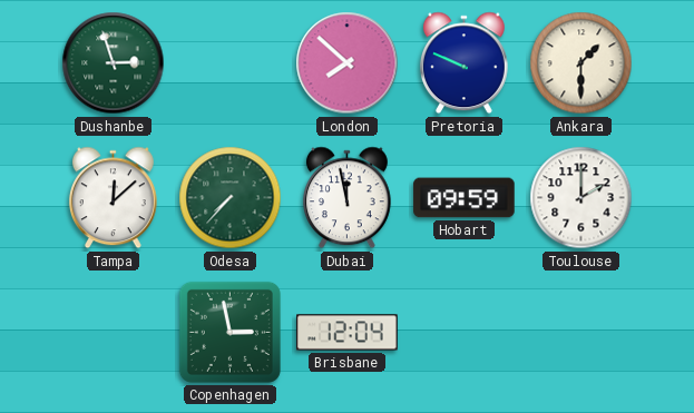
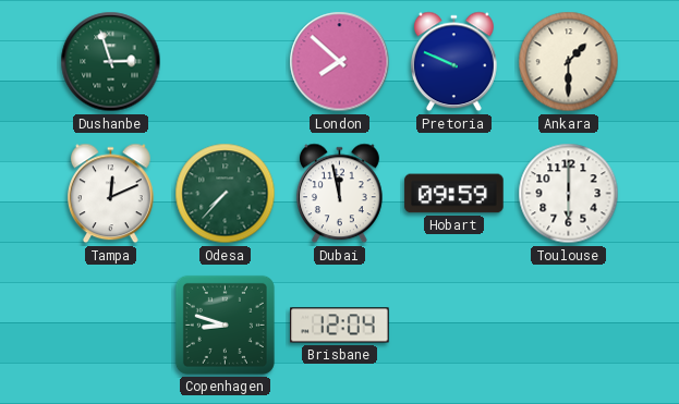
Tampa: 12:08 -> 12:11 (110, 194)
Toulouse: 2:00 -> 6:00 (569, 194)
Copenhagen: 2:58 -> 8:48 (225, 325)
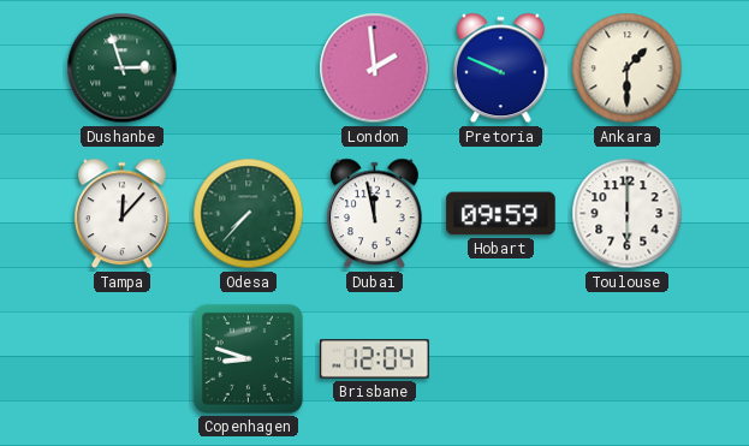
London: 7:52 -> 1:59 (375, 69)
Tampa: 12:11 -> 12:07 (121, 214)
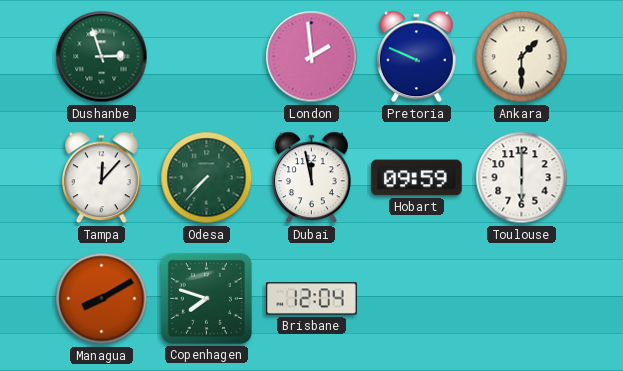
Managua: none -> 8:10 (102, 299)
Copenhagen: 8:48 -> 7:48 (206, 298)
